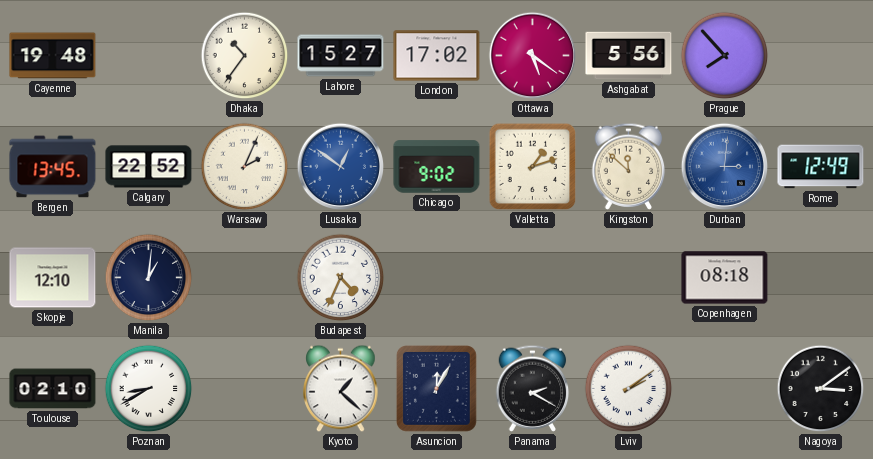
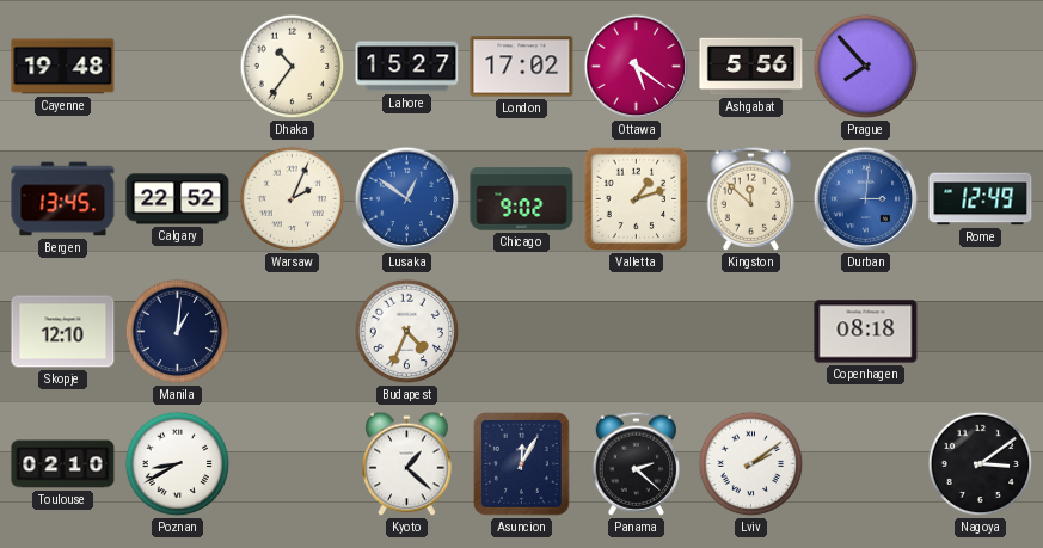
Panama: 2:20 -> 2:22 (637, 463)
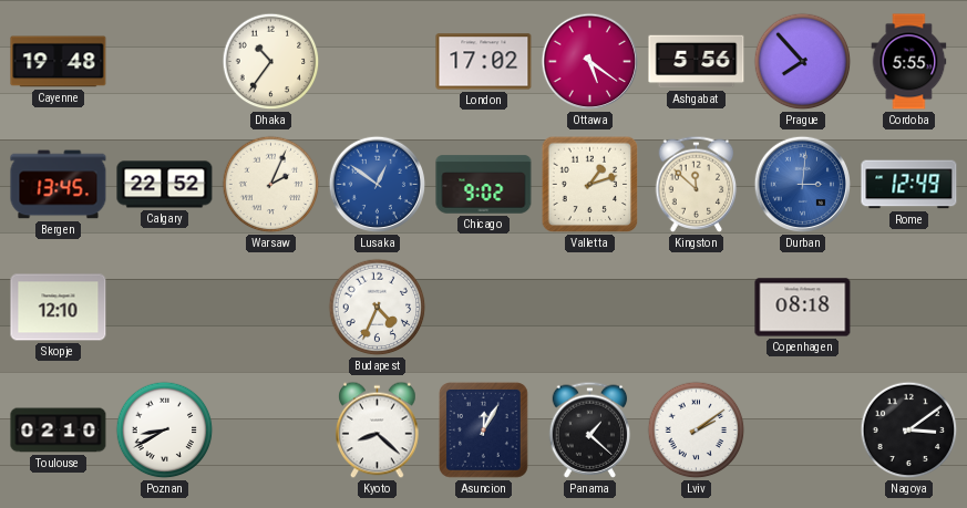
Lahore: 15:27 -> none (407, 67)
Cordoba: none -> 5:55 (909, 62)
Manila: 1:01 -> none (178, 332)
Kyoto: 1:22 -> 8:22 (378, 431)
Panama: 2:22 -> 1:22 (590, 429)
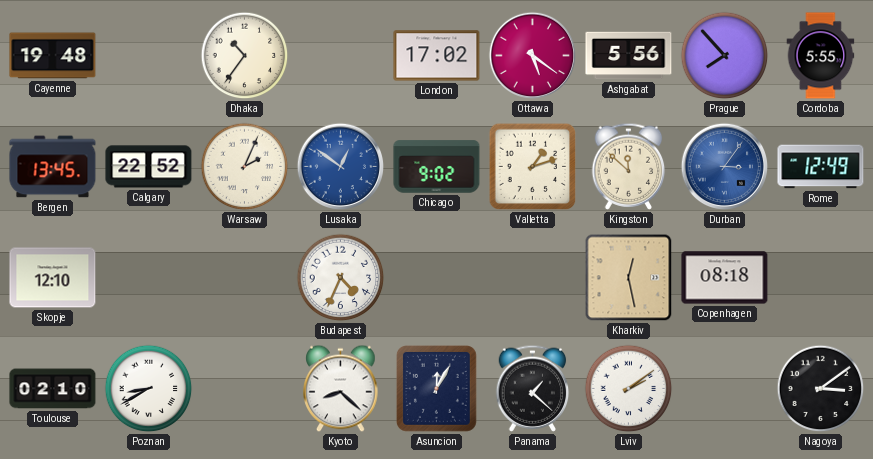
Durban: 3:01 -> 3:06 (725, 167)
Kharkiv: none -> 12:28 (629, 278)
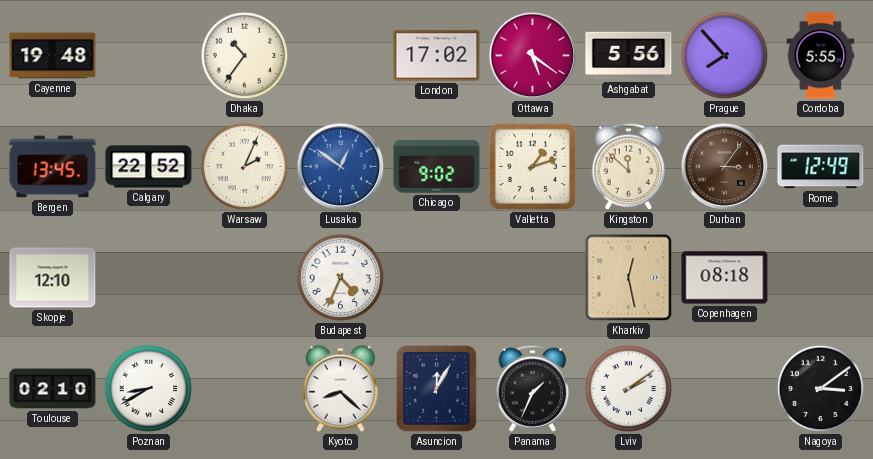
Durban dial: blue -> brown (725, 167)
Panama: 1:22 -> 1:34 (533, 388)
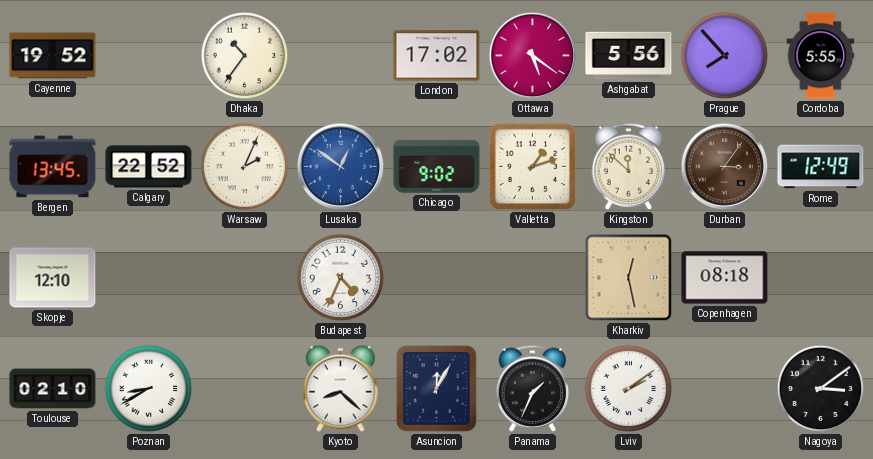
Cayenne: 19:48 -> 19:52 (53, 56)
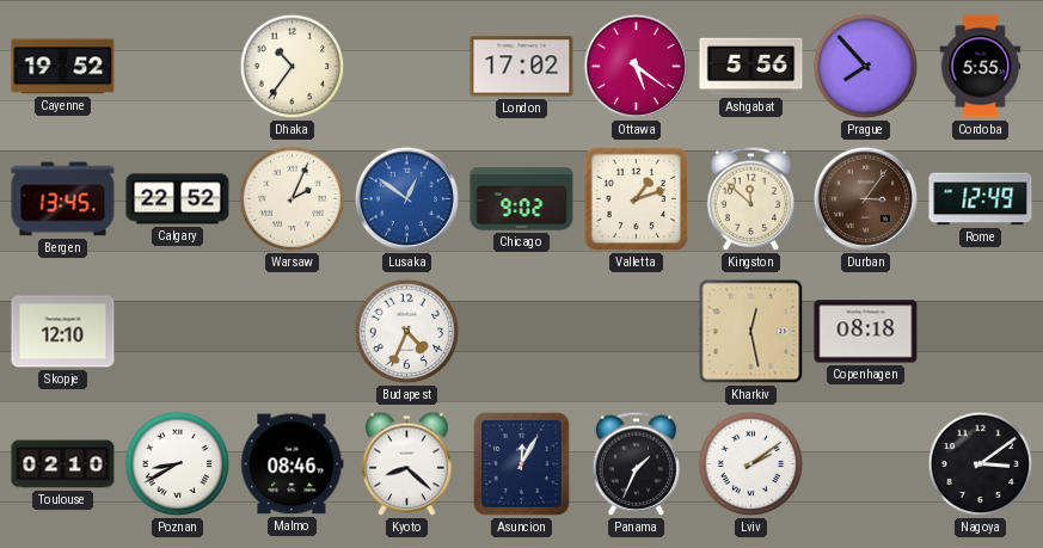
Malmo: none -> 08:46 (293, 464)
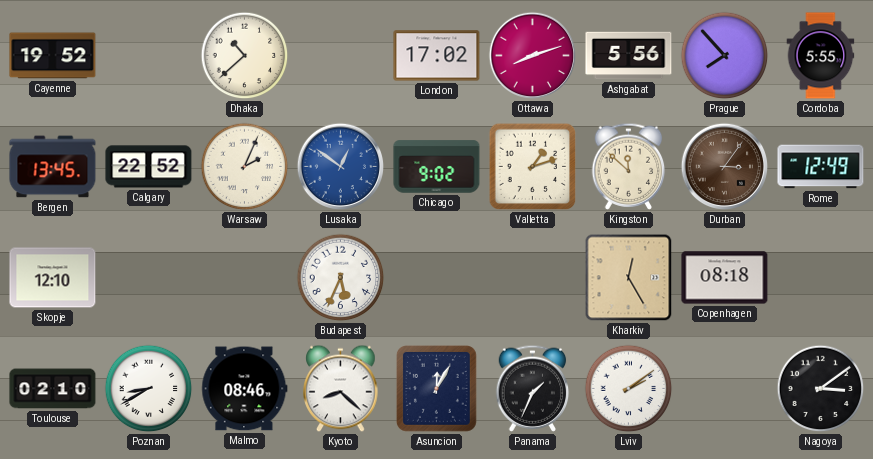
Dhaka: 10:36 -> 10:38 (245, 56)
Ottawa: 5:21 -> 8:12 (533, 56)
Budapest: 4:34 -> 5:34 (341, 278)
Kharkiv: 12:28 -> 12:25 (629, 278)
